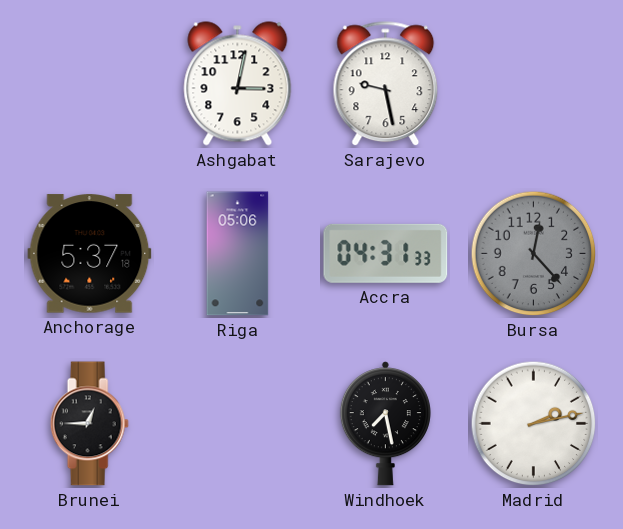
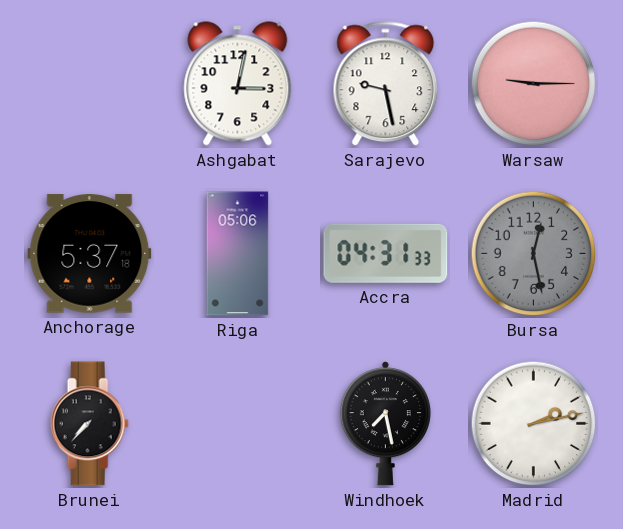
Warsaw: none -> 9:15 (534, 84)
Bursa: 12:23 -> 12:28 (534, 254)
Brunei: 12:45 -> 7:37 (89, 424)
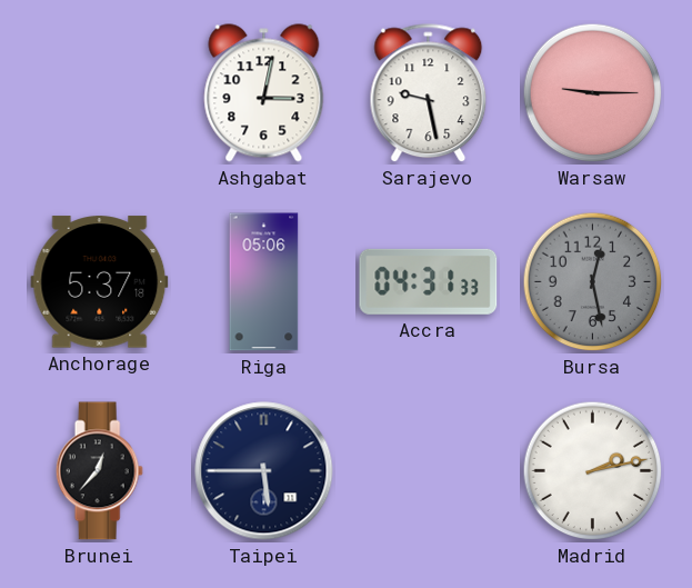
Brunei: 7:37 -> 12:37 (99, 471)
Taipei: none -> 5:45 (264, 471)
Windhoek: 7:28 -> none (385, 424)
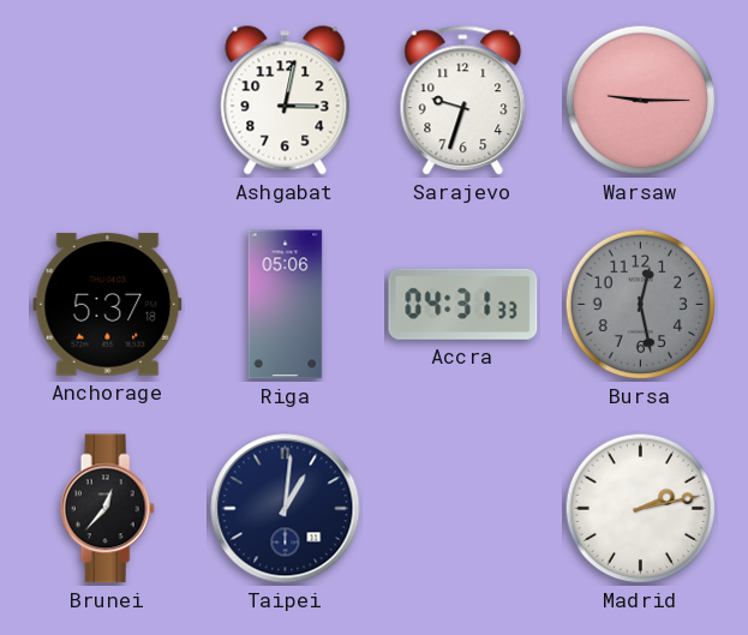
Sarajevo: 9:28 -> 9:33 (463, 101)
Taipei: 5:45 -> 1:01 (286, 509)
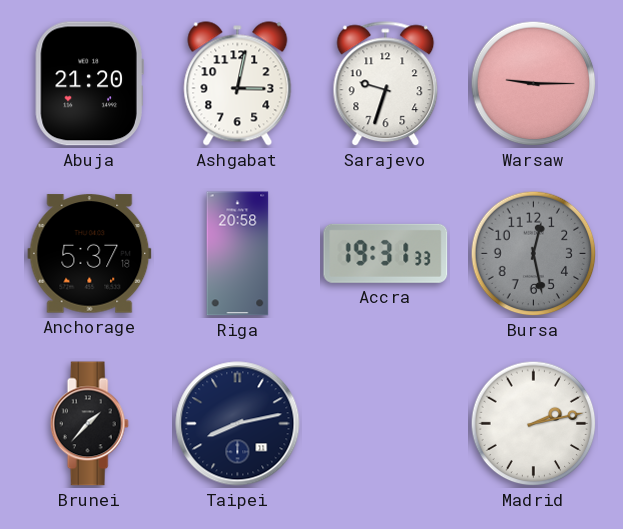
Abuja: none -> 21:20 (89, 84)
Riga: 05:06 -> 20:58 (238, 254)
Accra: 04:31 -> 19:31 (386, 253)
Brunei: 12:37 -> 1:37 (89, 424)
Taipei: 1:01 -> 8:13 (238, 424)
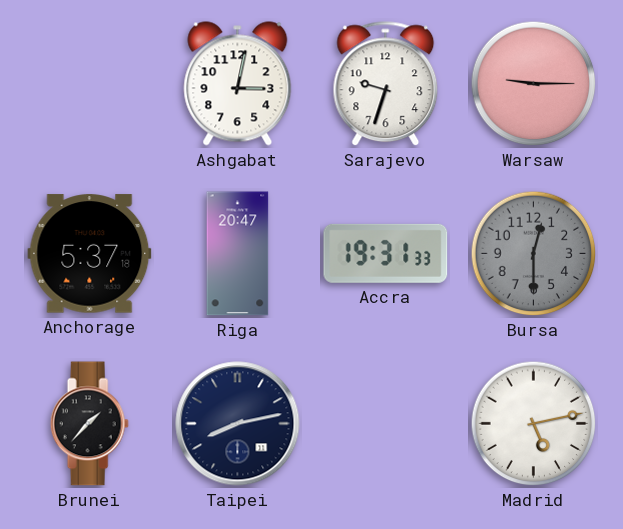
Abuja: 21:20 -> none (89, 84)
Riga: 20:58 -> 20:47 (238, 254)
Bursa: 12:28 -> 12:30 (534, 254)
Madrid: 2:13 -> 5:13 (534, 424)
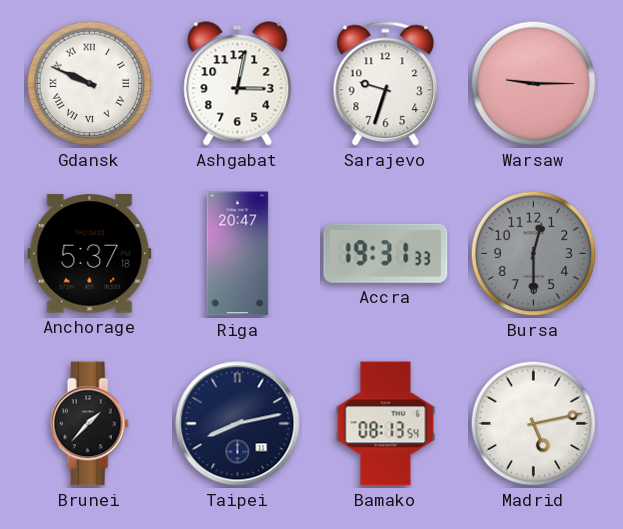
Gdansk: none -> 9:49 (90, 84)
Bamako: none -> 08:13 (386, 424)
